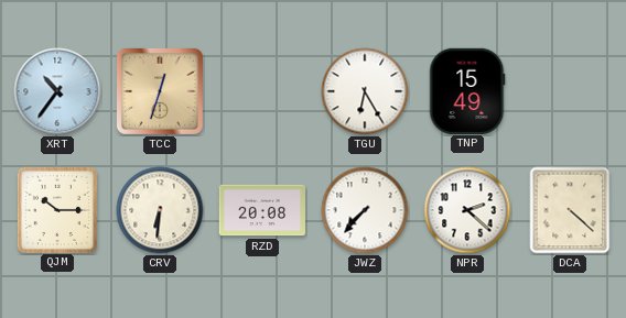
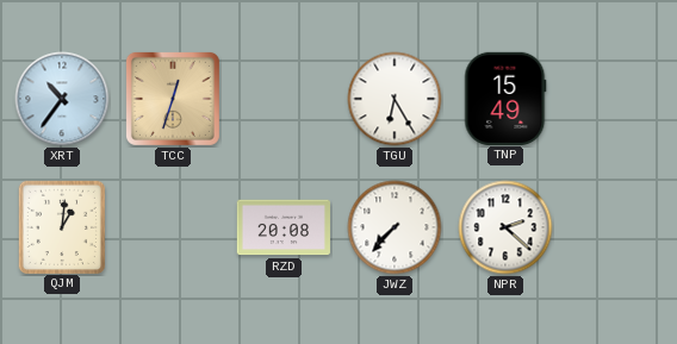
QJM: 10:15 -> 1:01 (61, 226)
CRV: 6:31 -> none (160, 210)
DCA: 4:22 -> none (570, 210)
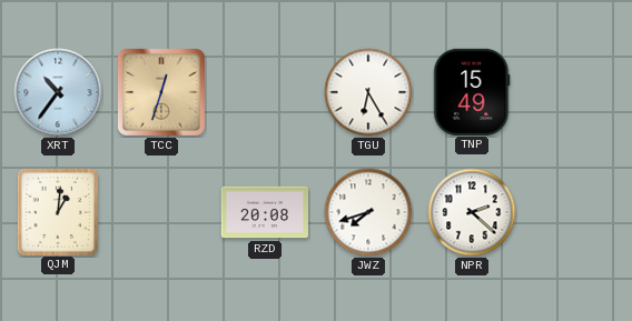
JWZ: 7:37 -> 7:42 (368, 212)
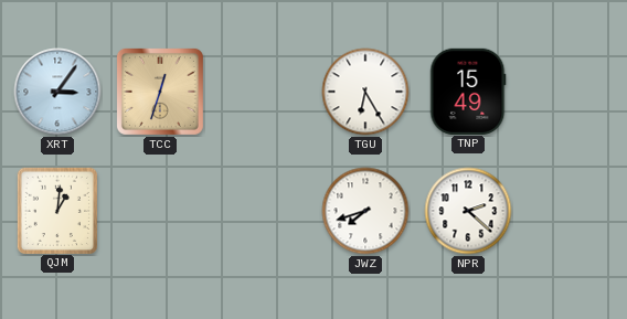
XRT: 10:36 -> 3:06 (57, 92)
RZD: 20:08 -> none (265, 212)
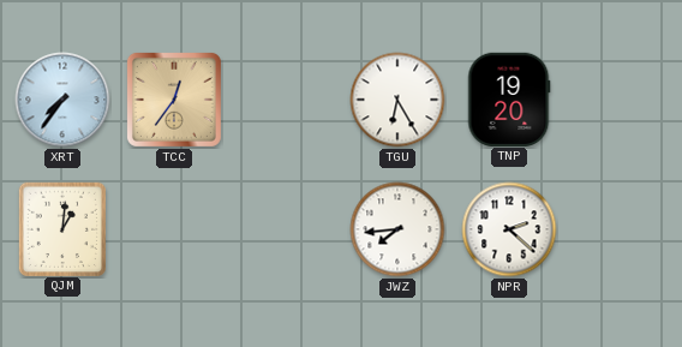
XRT: 3:06 -> 7:36 (62, 100)
TCC: 12:33 -> 12:36 (174, 100)
TNP: 15:49 -> 19:20 (509, 98)
JWZ: 7:42 -> 7:44 (397, 229)
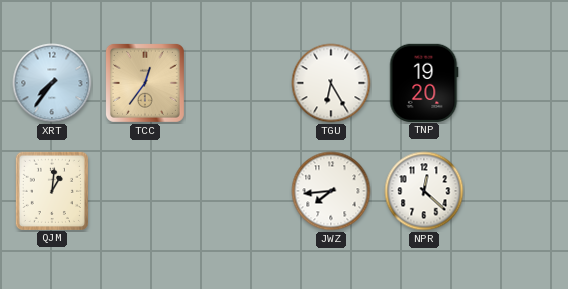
NPR: 2:22 -> 12:22 (424, 191)
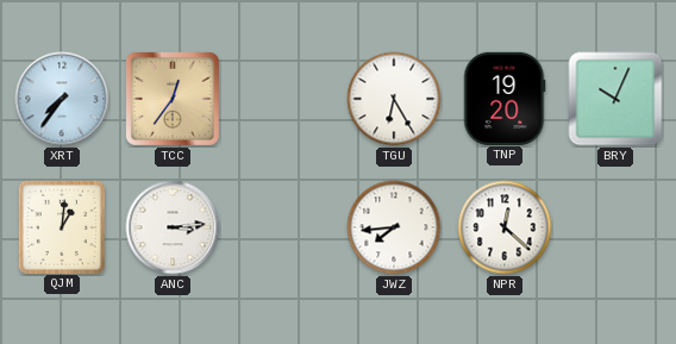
BRY: none -> 10:04 (615, 99)
ANC: none -> 3:14 (173, 227)
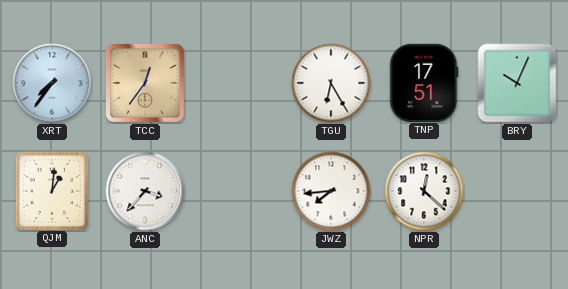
TNP: 19:20 -> 17:51 (424, 82)
ANC: 3:14 -> 3:37 (145, 191)
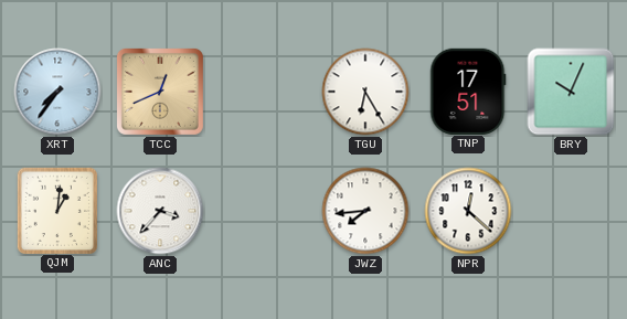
TCC: 12:36 -> 12:41 (160, 92)
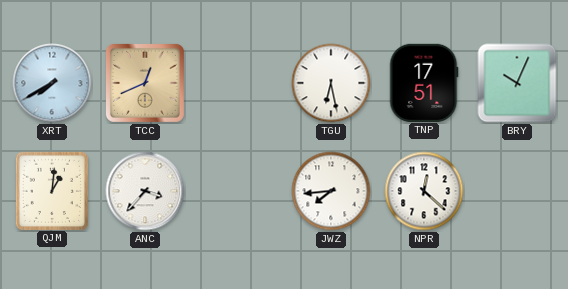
XRT: 7:36 -> 7:40 (52, 83)
TGU: 6:25 -> 6:28 (331, 83)
